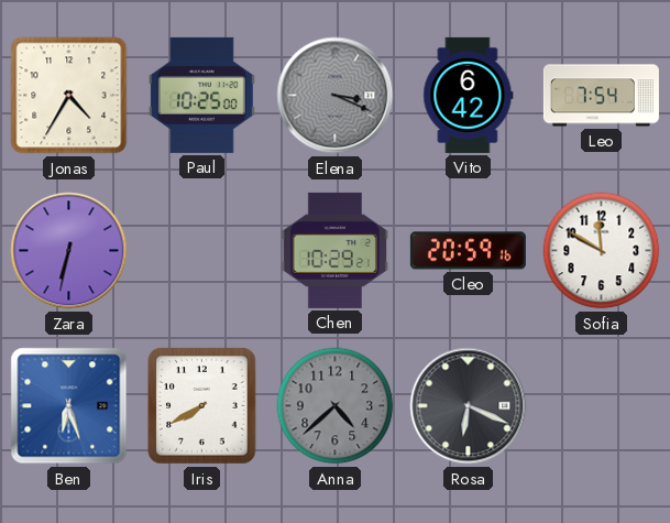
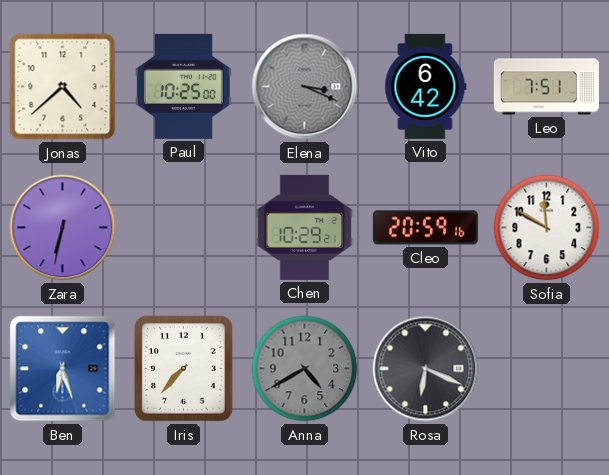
Jonas: 4:35 -> 4:38 (63, 87)
Leo: 7:54 -> 7:51 (546, 87)
Iris: 7:40 -> 7:37 (184, 369)
Anna: 4:38 -> 4:40 (305, 369)
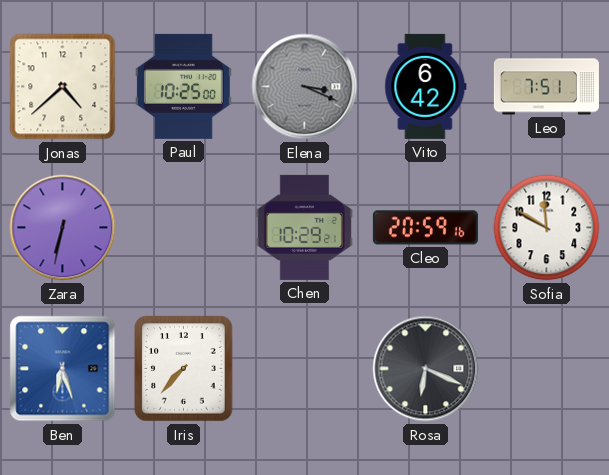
Anna: 4:40 -> none (305, 369)
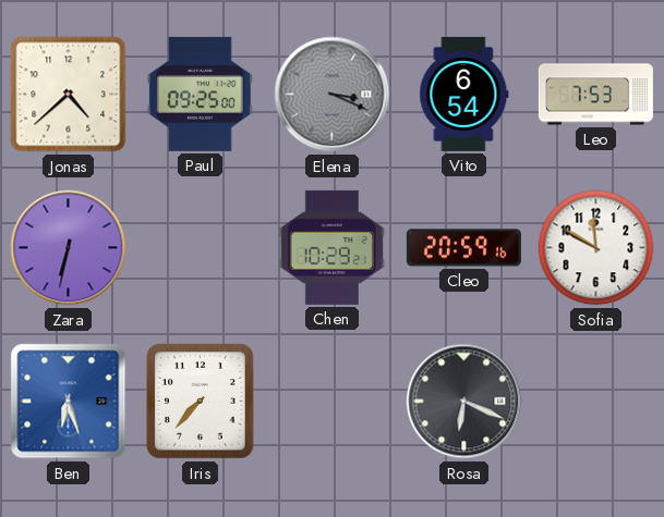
Paul: 10:25 -> 09:25 (200, 94)
Vito: 6:42 -> 6:54 (464, 94)
Leo: 7:51 -> 7:53 (595, 95)
